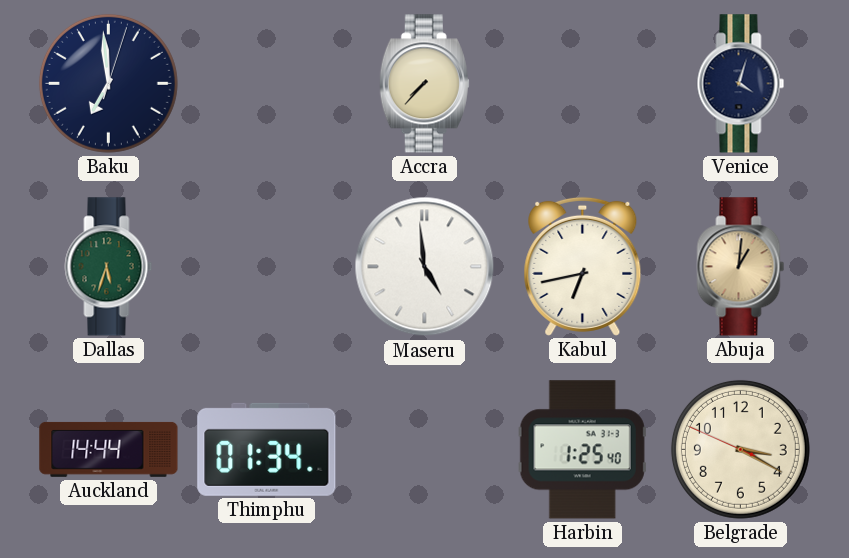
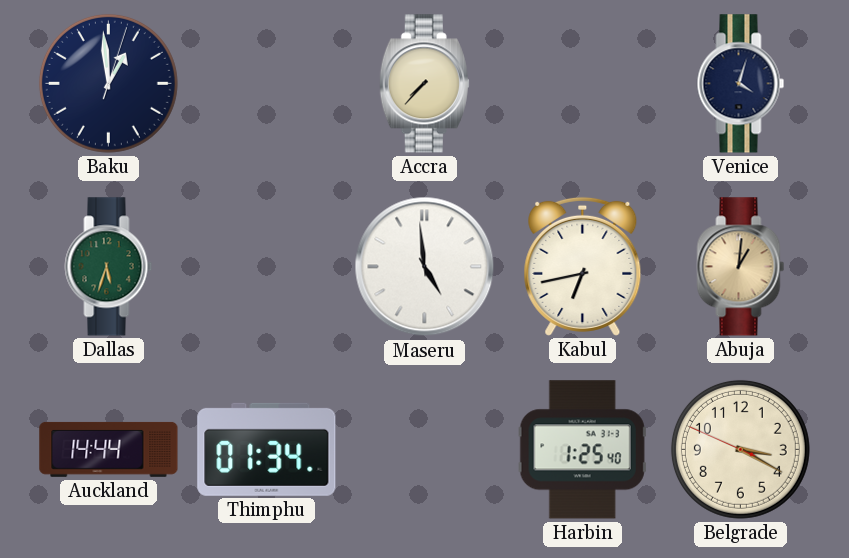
Baku: 6:59 -> 12:59 (108, 83)
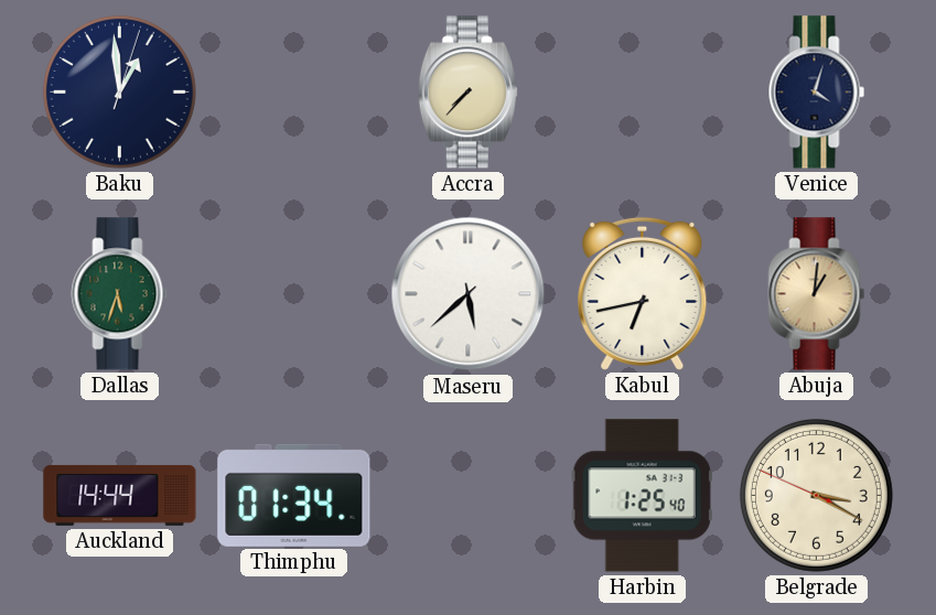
Maseru: 4:59 -> 5:38 (469, 294)
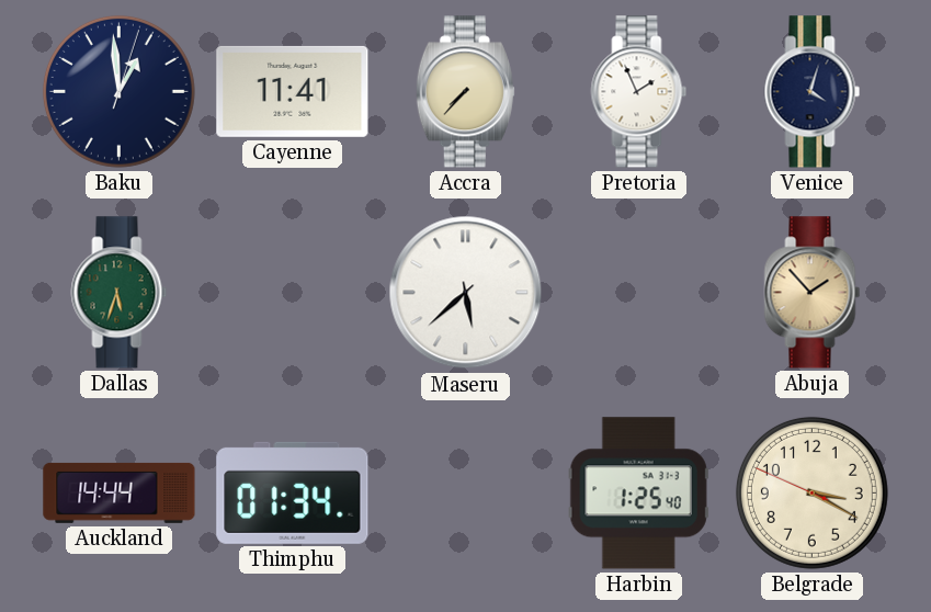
Cayenne: none -> 11:41 (293, 91)
Pretoria: none -> 1:56 (639, 92)
Kabul: 6:43 -> none (643, 293)
Abuja: 1:01 -> 1:53 (813, 293)
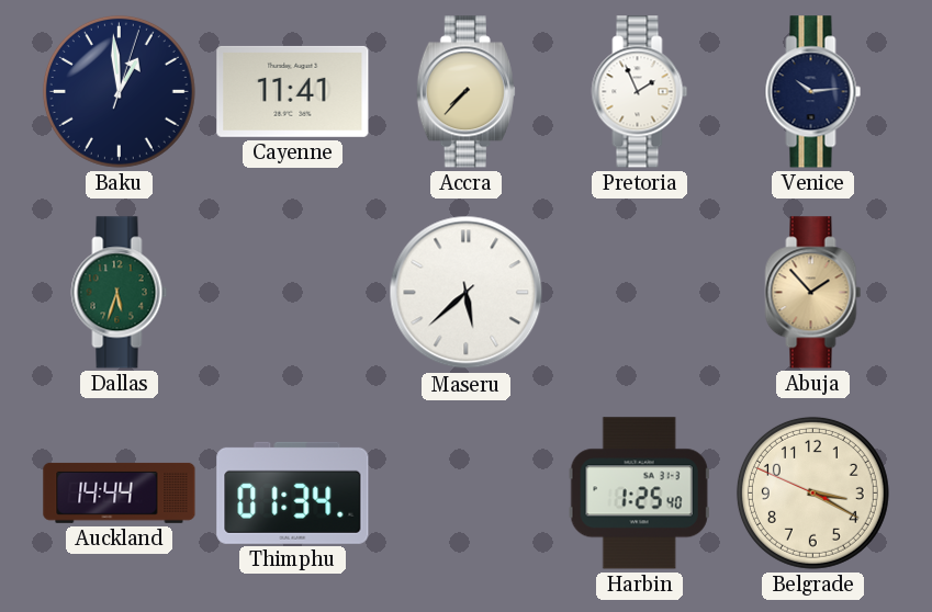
Venice: 4:03 -> 10:14 (813, 92)
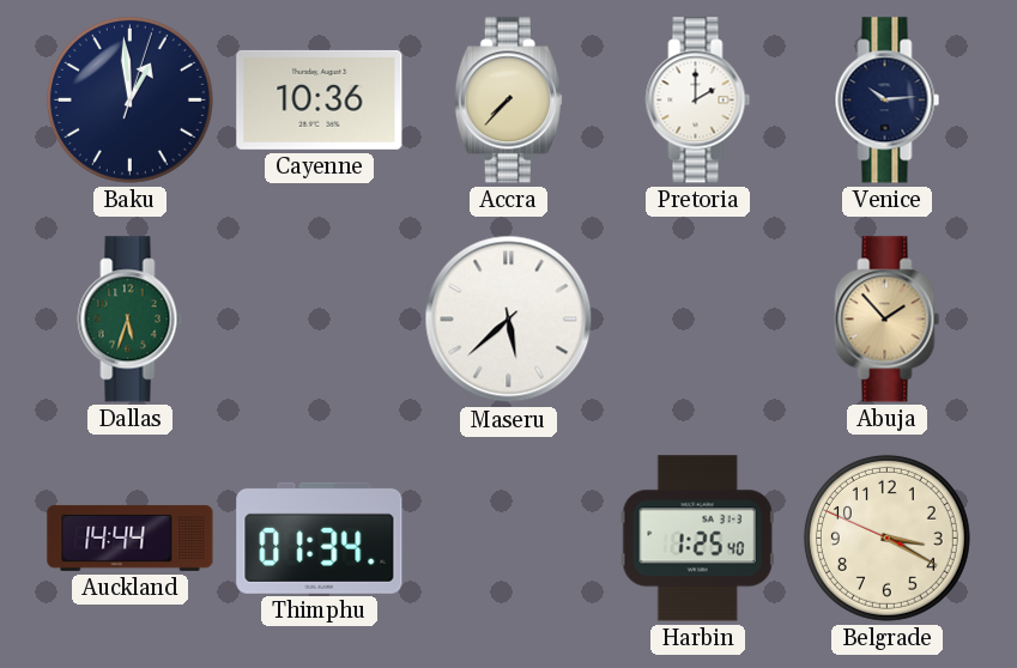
Cayenne: 11:41 -> 10:36 (320, 99)
Pretoria: 1:56 -> 2:00 (698, 101)
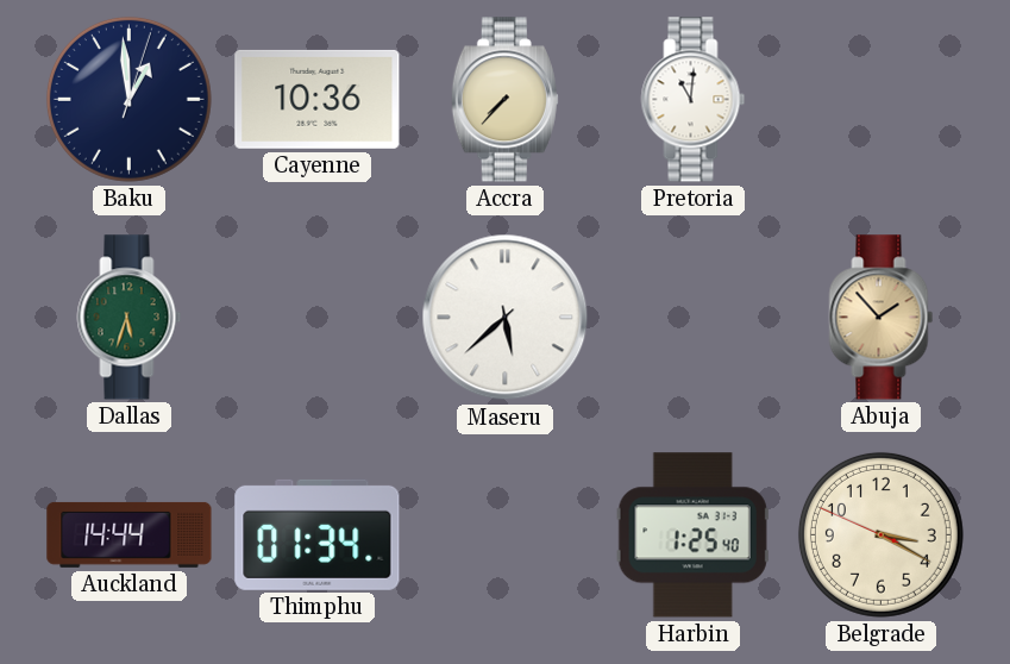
Pretoria: 2:00 -> 11:01 (694, 100)
Venice: 10:14 -> none (888, 101)
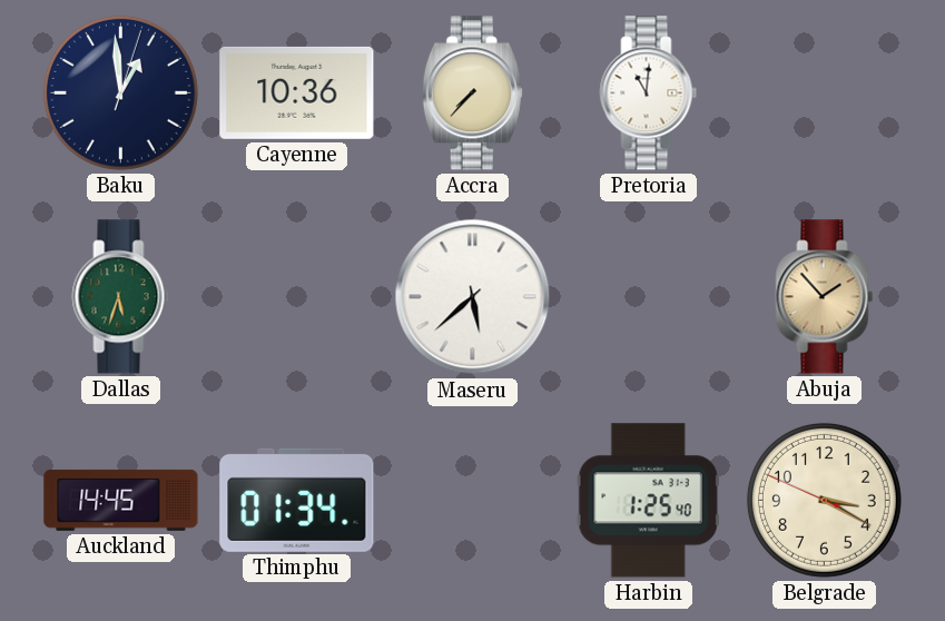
Auckland: 14:44 -> 14:45 (121, 500)
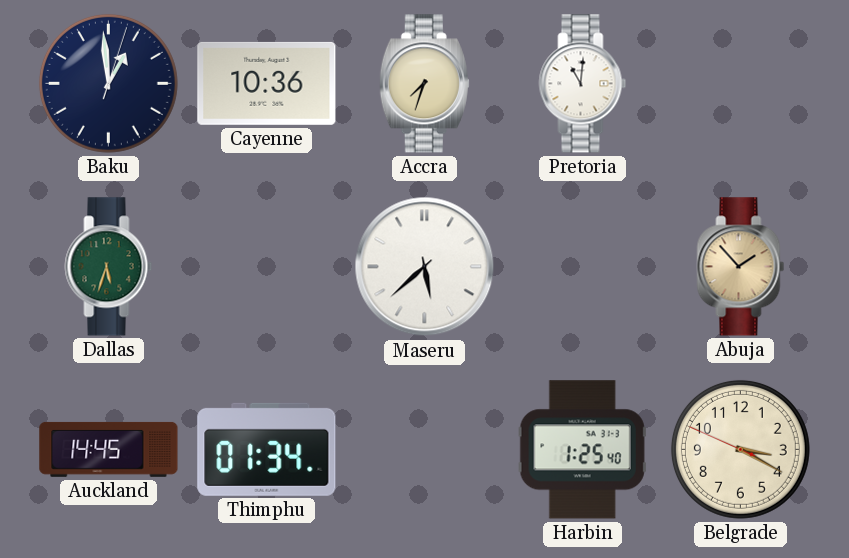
Accra: 7:37 -> 7:33 (424, 84)
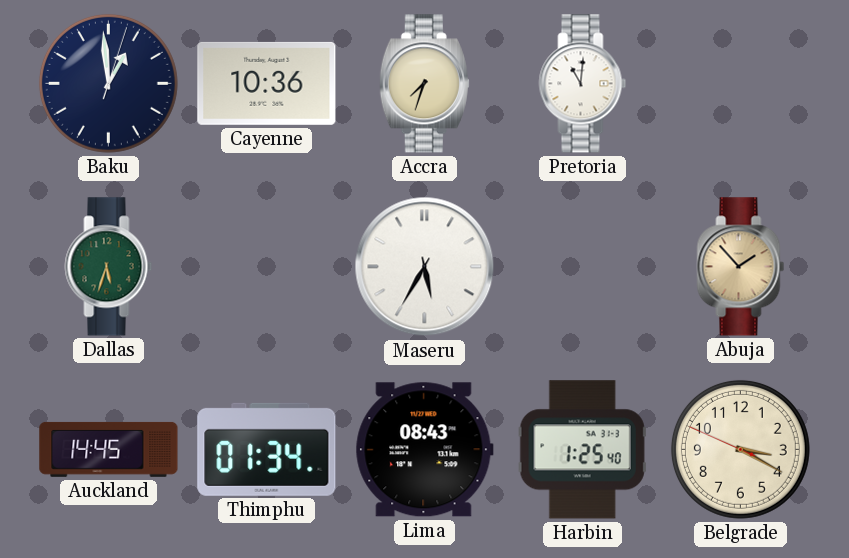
Maseru: 5:38 -> 5:35 (425, 267)
Lima: none -> 08:43 (424, 450)
